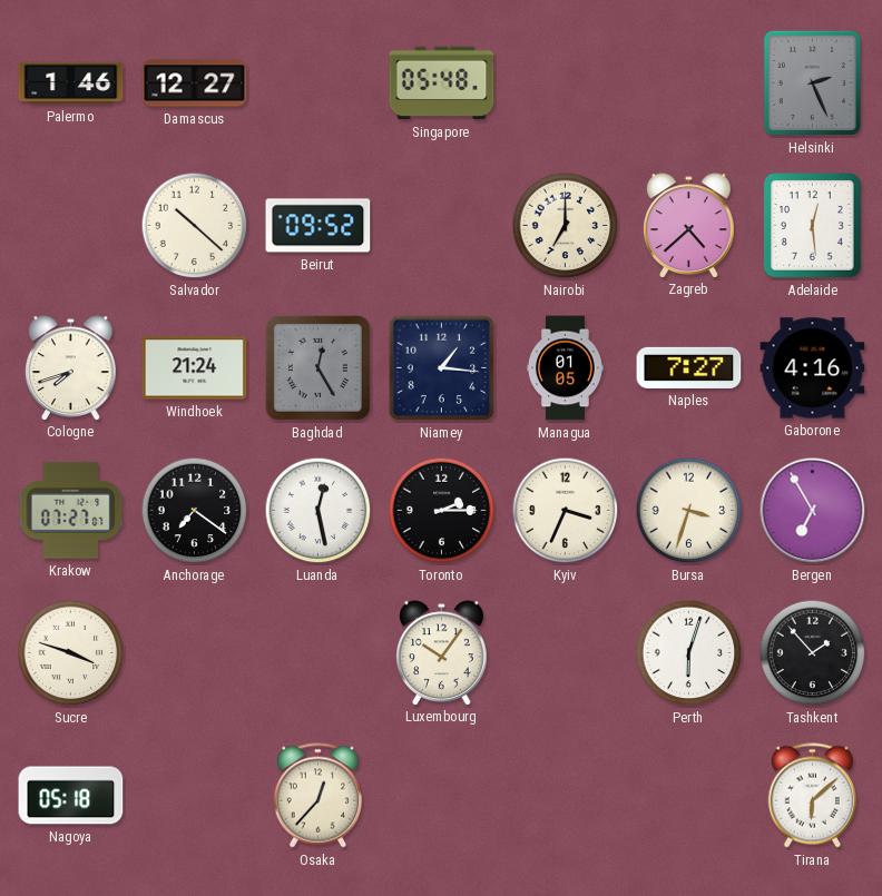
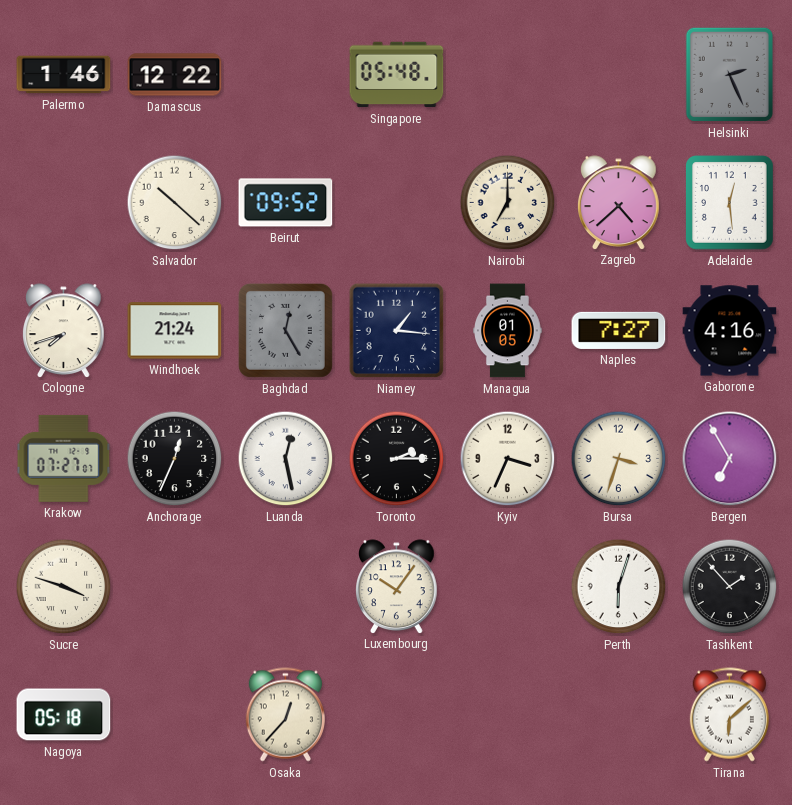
Damascus: 12:27 -> 12:22 (175, 75)
Anchorage: 7:21 -> 12:34 (175, 459)
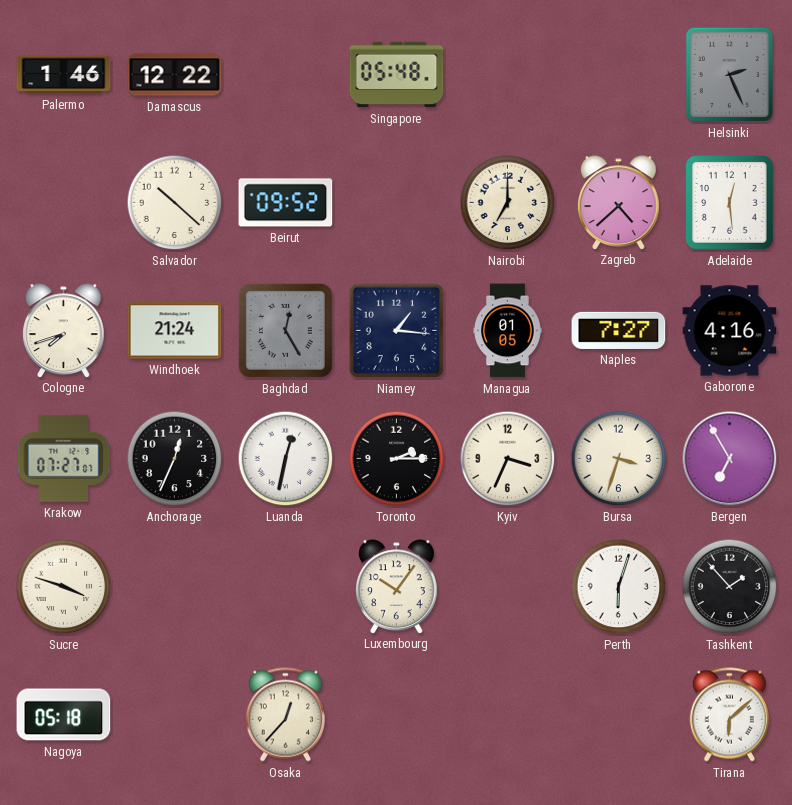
Luanda: 12:28 -> 12:32 (286, 459)
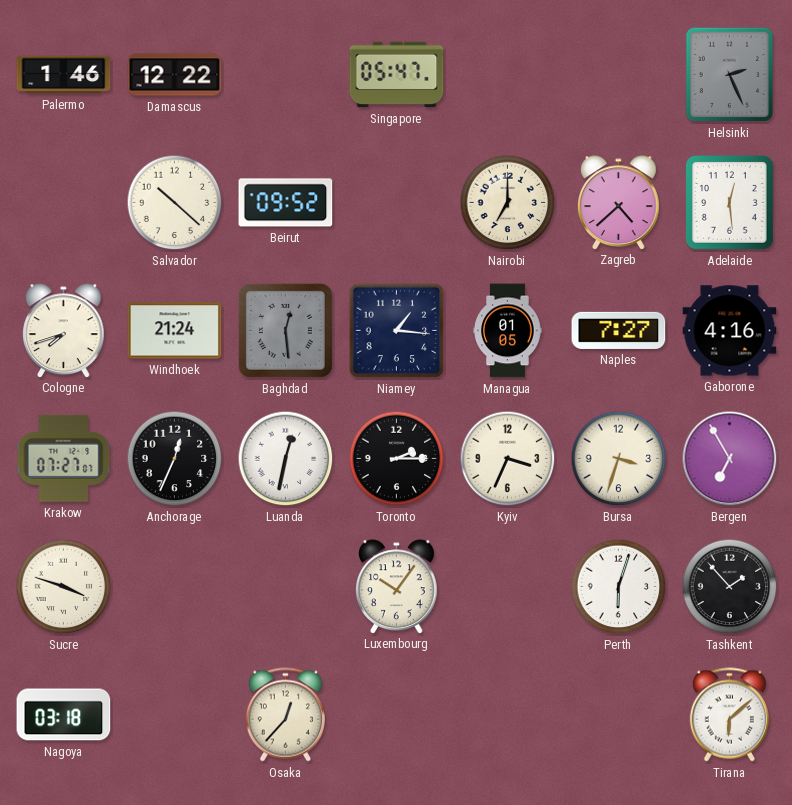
Singapore: 05:48 -> 05:47 (397, 75)
Baghdad: 12:25 -> 12:29 (285, 330)
Nagoya: 05:18 -> 03:18 (64, 715)
